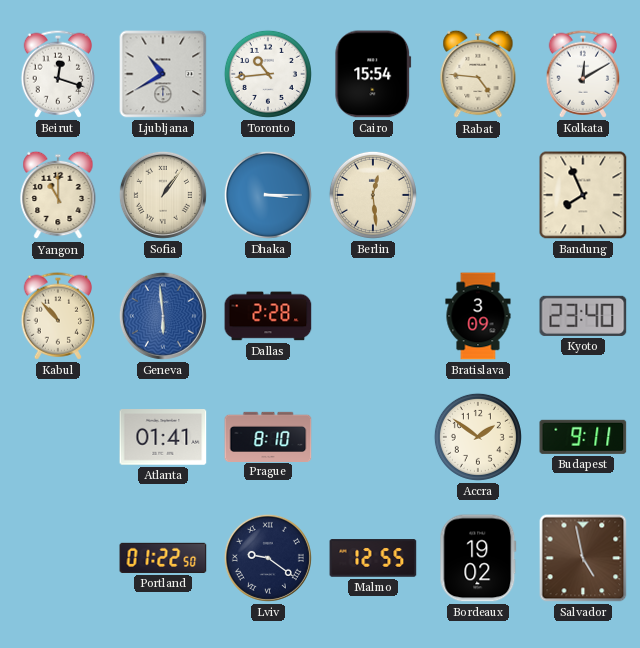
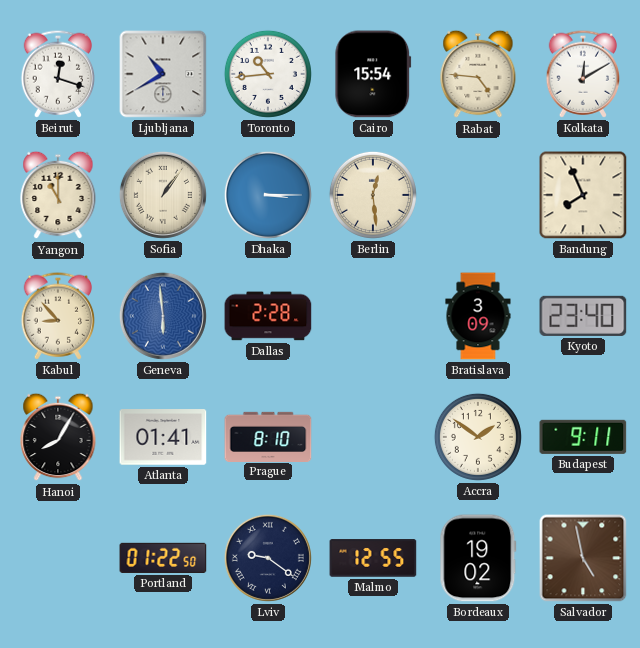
Kabul: 10:53 -> 8:53 (57, 316)
Hanoi: none -> 8:05 (58, 437)
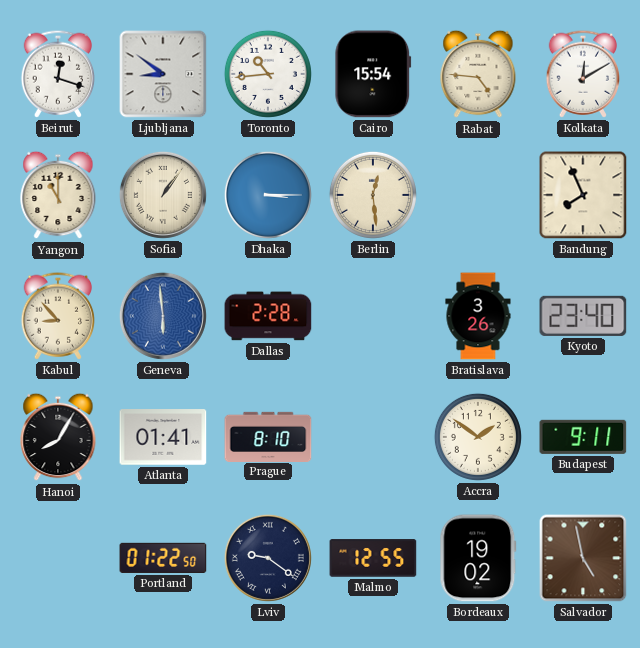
Ljubljana: 10:40 -> 8:51 (163, 74)
Bratislava: 3:09 -> 3:26 (478, 316)
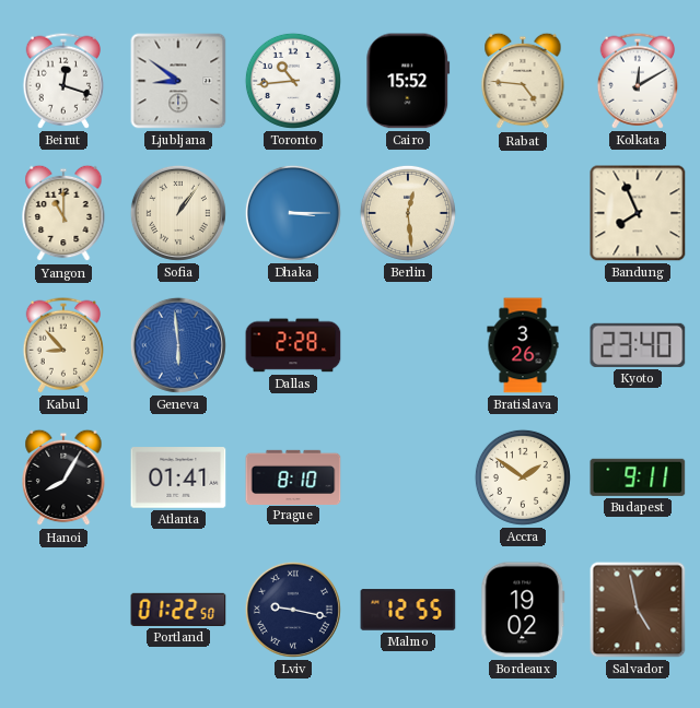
Cairo: 15:54 -> 15:52 (408, 81)
Lviv: 9:21 -> 9:17 (293, 610)
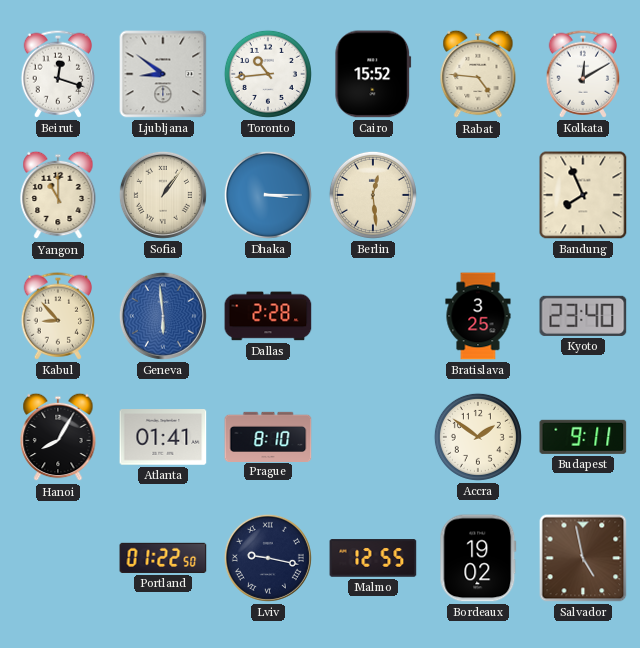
Bratislava: 3:26 -> 3:25 (478, 316)
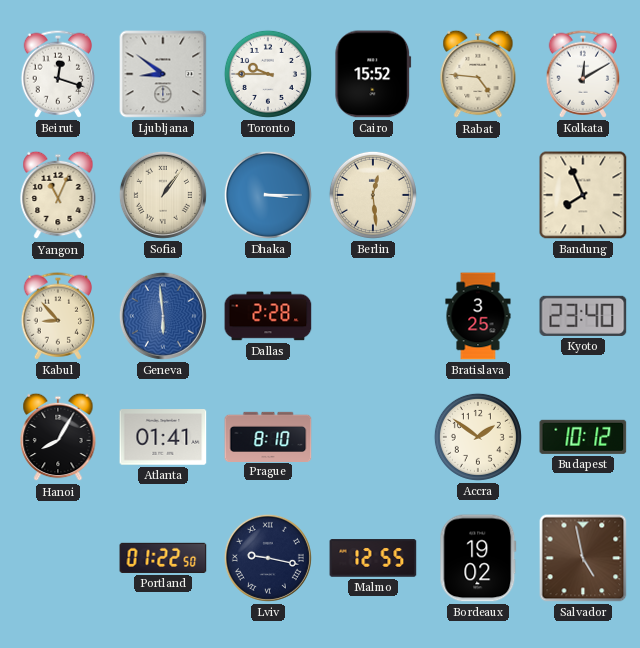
Toronto: 10:44 -> 9:45 (268, 74)
Yangon: 11:00 -> 11:04 (58, 195)
Budapest: 9:11 -> 10:12 (583, 437)
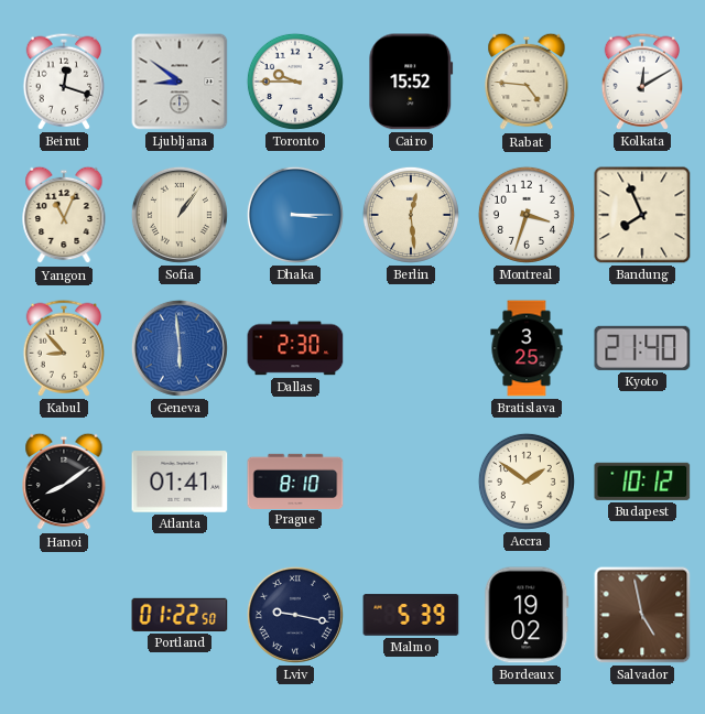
Montreal: none -> 3:33 (527, 215)
Dallas: 2:28 -> 2:30 (295, 348)
Kyoto: 23:40 -> 21:40 (642, 348)
Hanoi: 8:05 -> 8:09 (64, 482)
Malmo: 12:55 -> 5:39 (411, 615)
